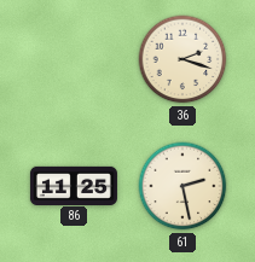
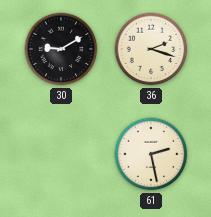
30: none -> 9:10 (61, 49)
86: 11:25 -> none (74, 185)
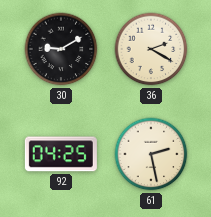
36: 2:18 -> 2:20 (151, 49)
92: none -> 04:25 (61, 154)
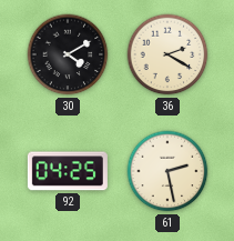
30: 9:10 -> 4:10 (68, 54)
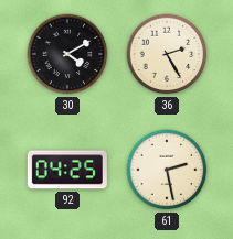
36: 2:20 -> 2:25 (167, 54)
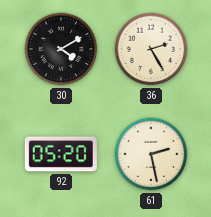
92: 04:25 -> 05:20 (61, 154)
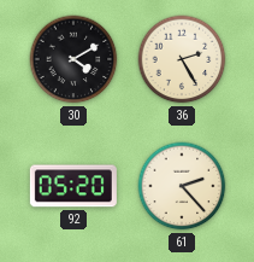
61: 2:28 -> 2:23 (182, 186)
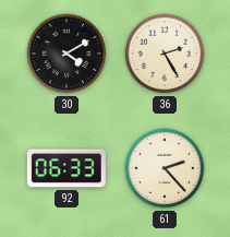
92: 05:20 -> 06:33 (66, 168)
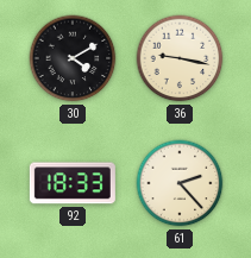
36: 2:25 -> 9:17 (180, 58)
92: 06:33 -> 18:33 (73, 183)
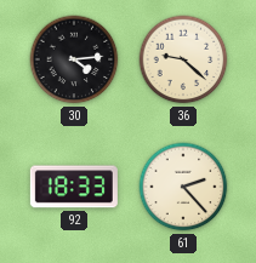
30: 4:10 -> 4:14 (74, 59)
36: 9:17 -> 9:22 (183, 59)
